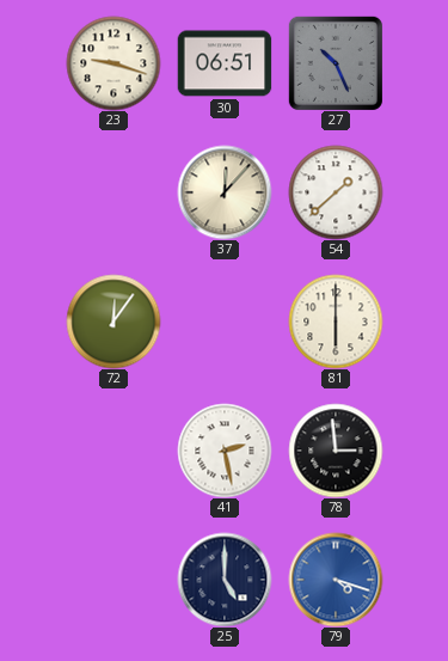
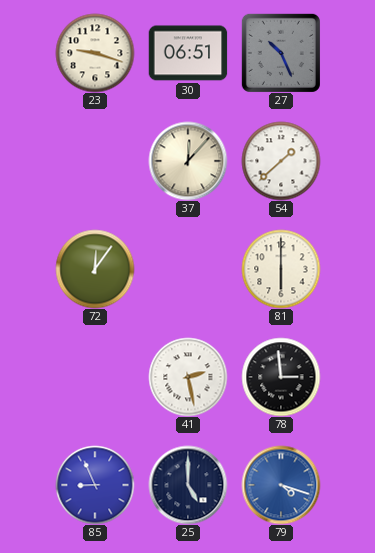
85: none -> 8:56 (95, 485)
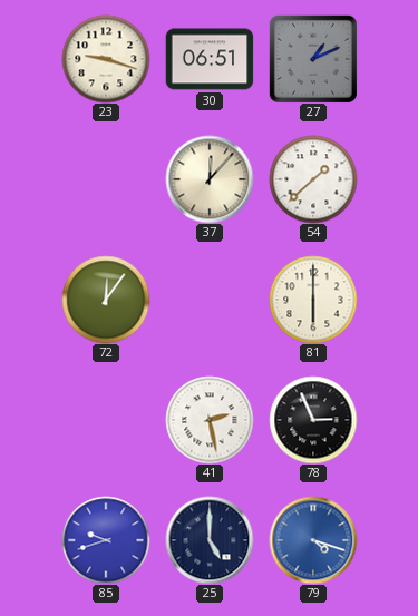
27: 10:26 -> 1:11 (313, 59)
78: 2:59 -> 2:56 (313, 420)
85: 8:56 -> 9:42 (106, 540)
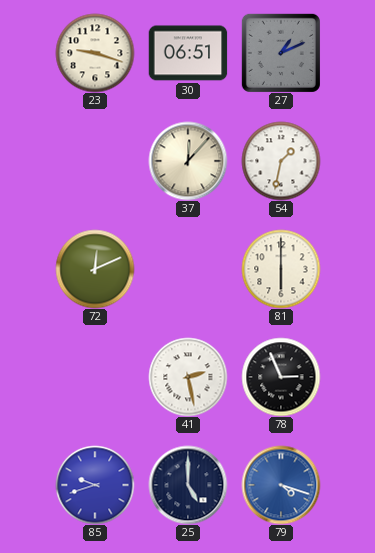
54: 1:38 -> 1:32 (281, 161)
72: 12:06 -> 12:11 (95, 269)
